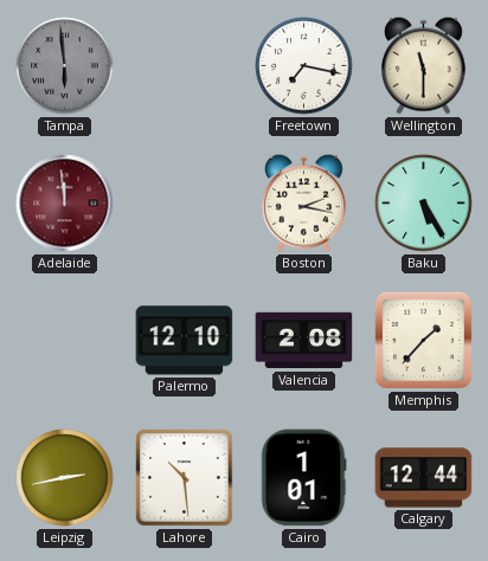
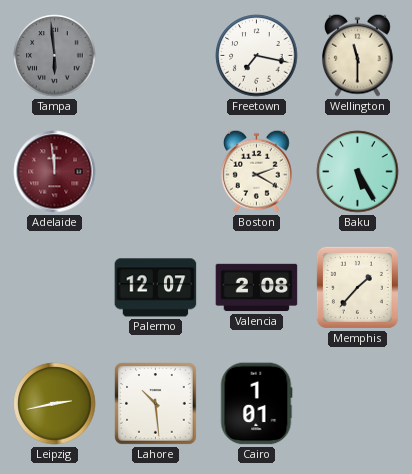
Boston: 2:17 -> 2:20 (257, 171)
Palermo: 12:10 -> 12:07 (156, 288)
Calgary: 12:44 -> none (424, 478)
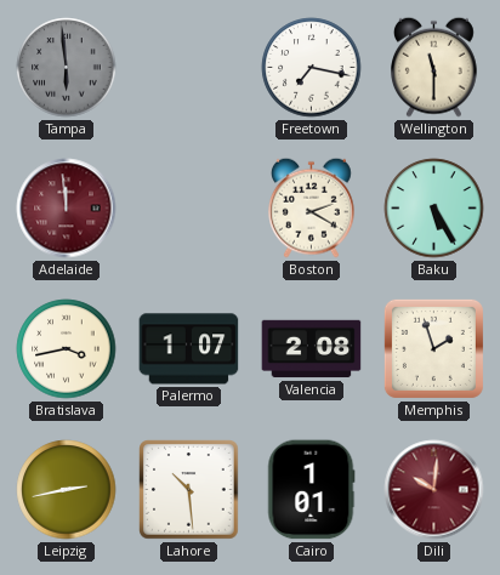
Bratislava: none -> 3:43 (67, 349)
Palermo: 12:07 -> 1:07 (189, 349)
Memphis: 1:37 -> 1:57 (433, 348)
Dili: none -> 10:01 (434, 490)
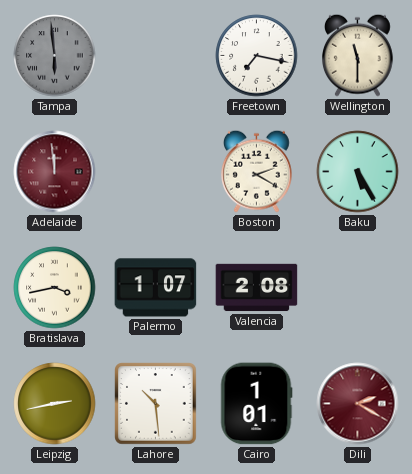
Memphis: 1:57 -> none (433, 348)
Dili: 10:01 -> 2:20 (358, 404)
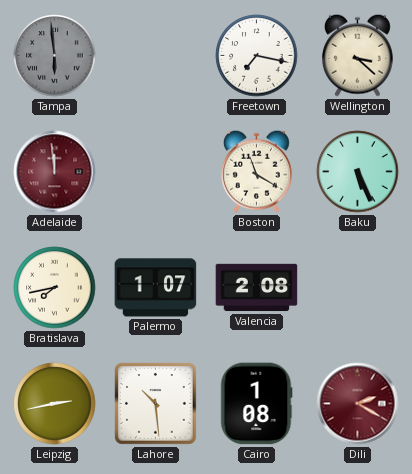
Wellington: 11:30 -> 3:22 (358, 55)
Boston: 2:20 -> 11:20 (257, 171)
Baku: 5:25 -> 5:26 (358, 172)
Bratislava: 3:43 -> 7:43 (55, 288)
Cairo: 1:01 -> 1:08 (257, 404)
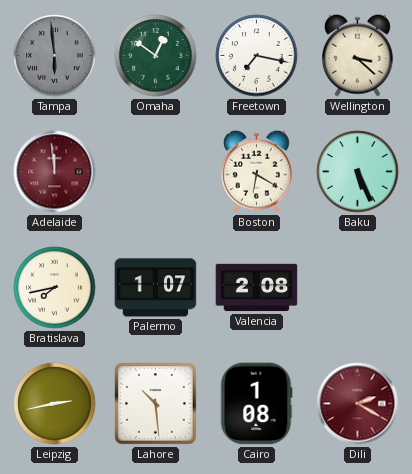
Omaha: none -> 12:51 (156, 56)
Boston: 11:20 -> 6:20 (257, 171)
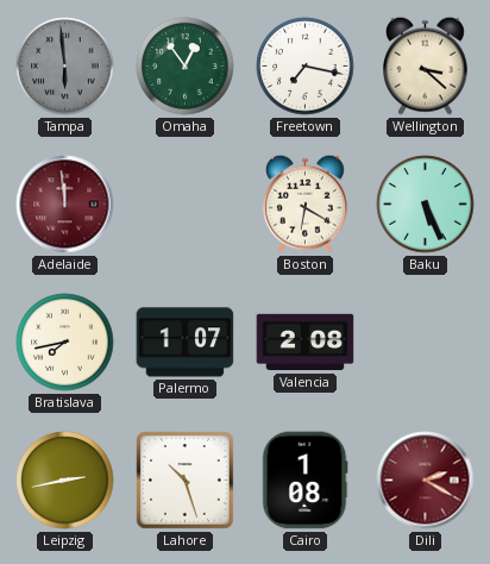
Omaha: 12:51 -> 12:54 (186, 67)
Lahore: 10:29 -> 10:27 (186, 481)
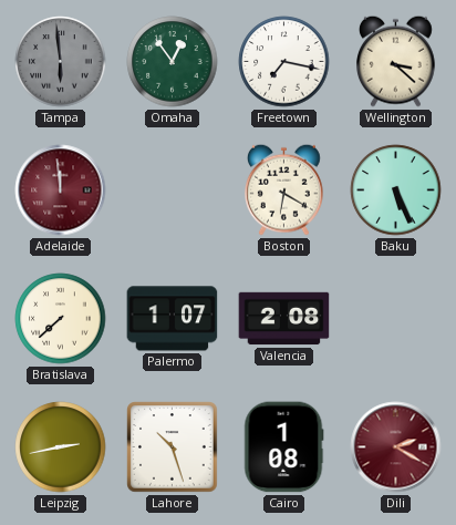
Bratislava: 7:43 -> 7:38 (61, 319)
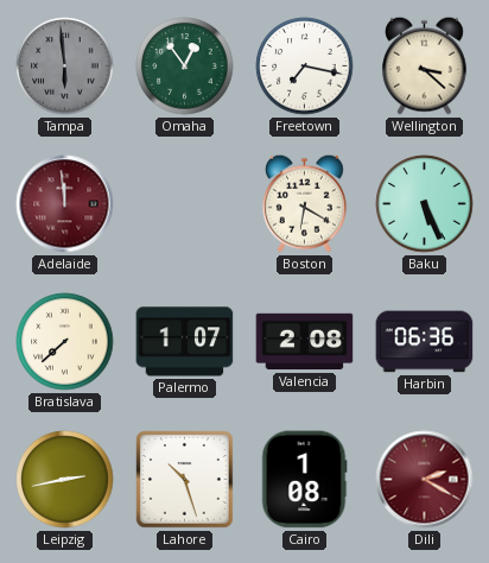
Harbin: none -> 06:36 (425, 342)
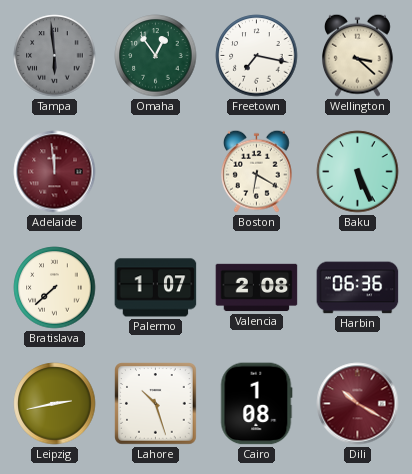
Dili: 2:20 -> 10:20 (358, 404)
